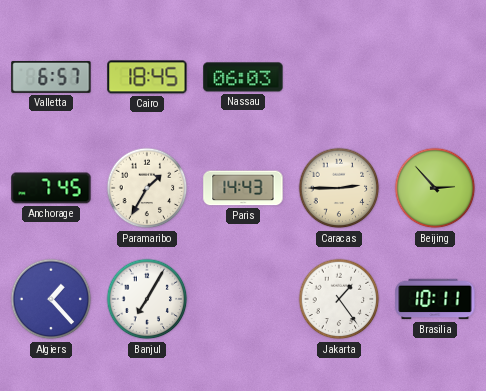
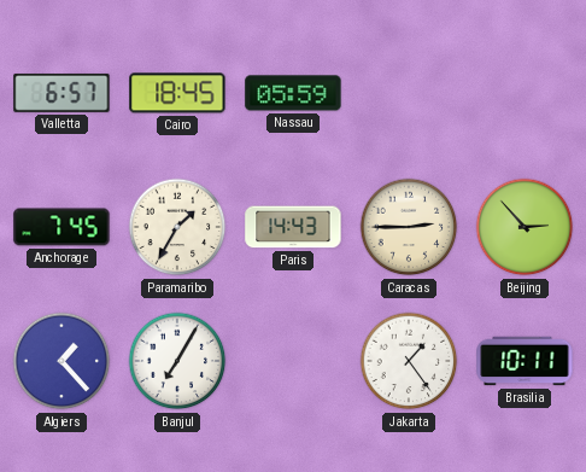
Nassau: 06:03 -> 05:59 (293, 93)
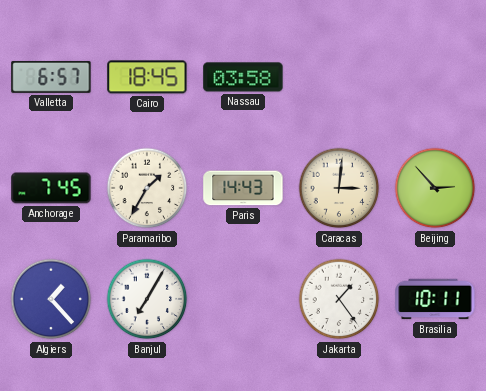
Nassau: 05:59 -> 03:58 (243, 77)
Caracas: 2:45 -> 3:01 (339, 188)
